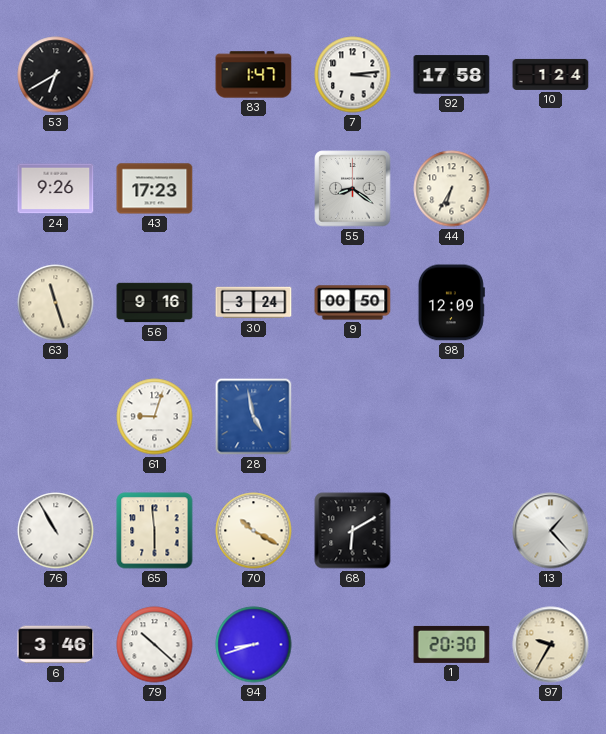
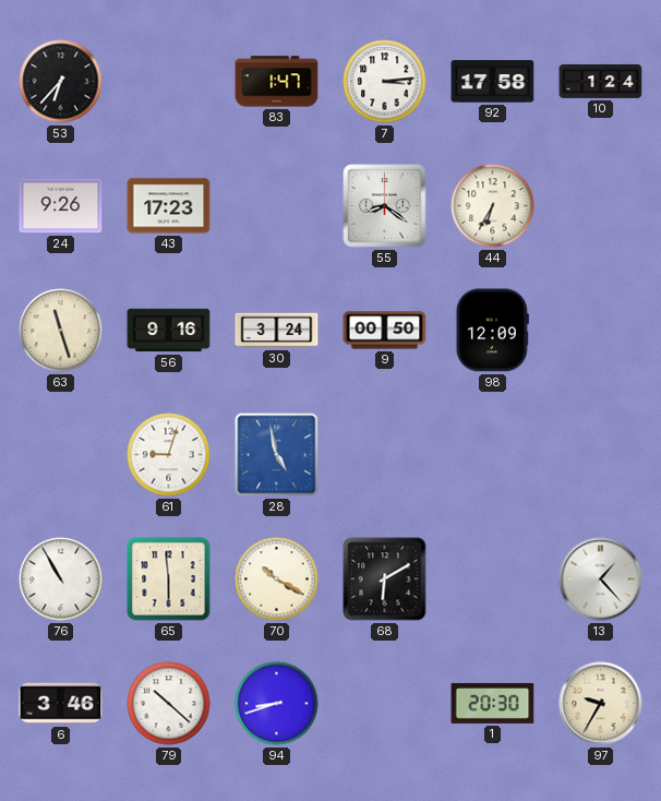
53: 6:40 -> 6:37 (61, 82)
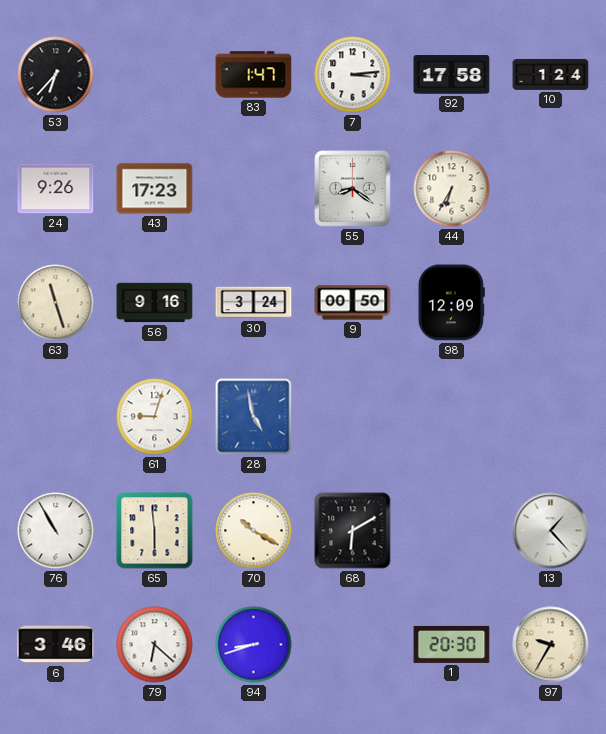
79: 10:22 -> 6:22 (155, 645)
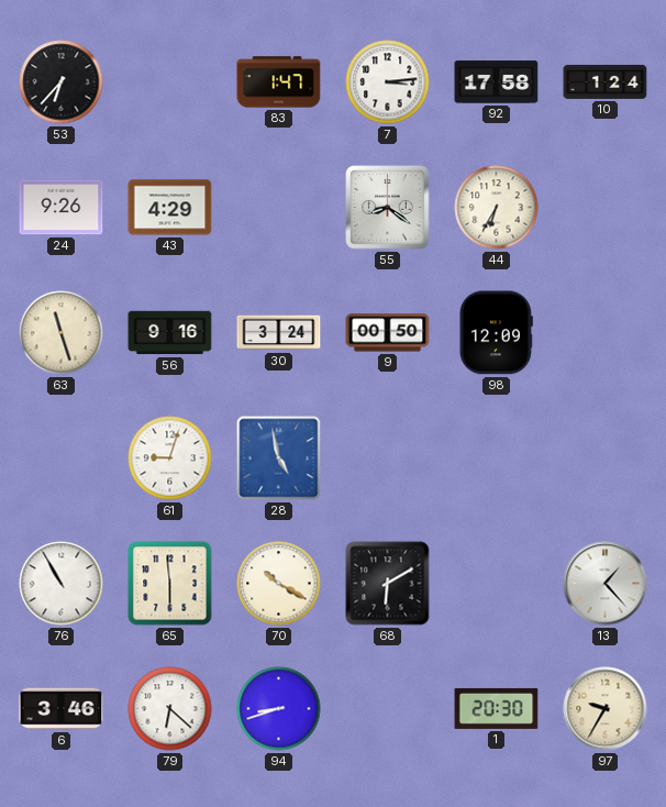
43: 17:23 -> 4:29 (170, 208)
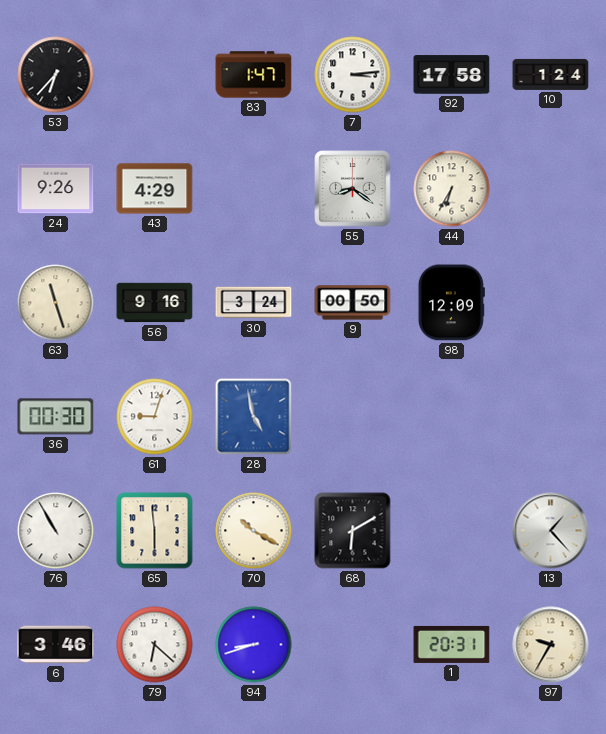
36: none -> 00:30 (56, 417)
1: 20:30 -> 20:31 (452, 644)
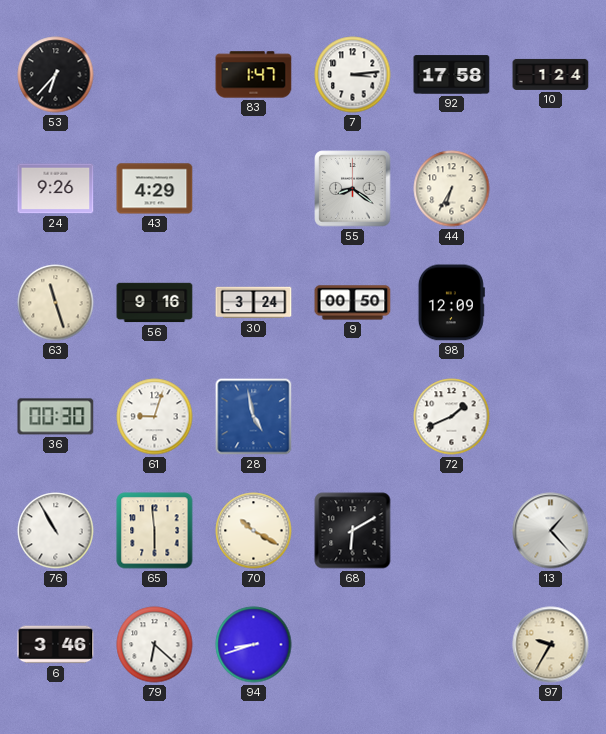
72: none -> 1:41 (452, 417)
1: 20:31 -> none (452, 644)
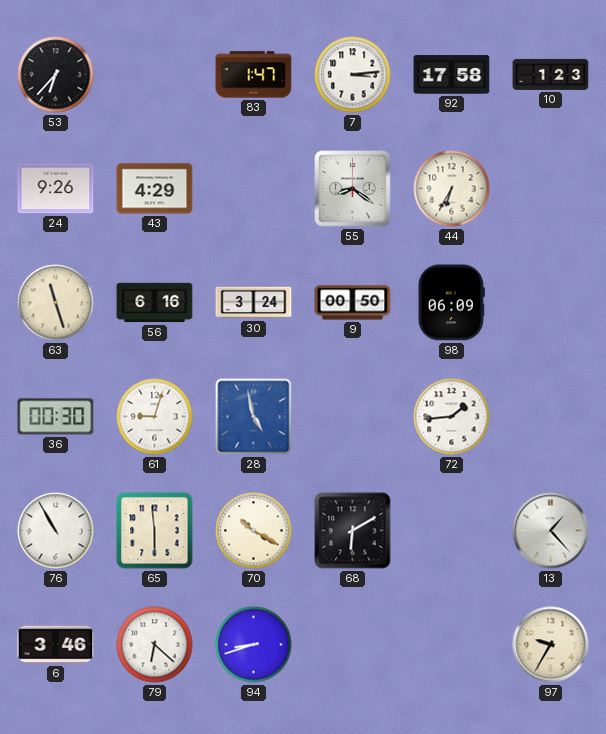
10: 1:24 -> 1:23 (551, 74)
56: 9:16 -> 6:16 (155, 303)
98: 12:09 -> 06:09 (451, 303)
72: 1:41 -> 1:44 (452, 417)
